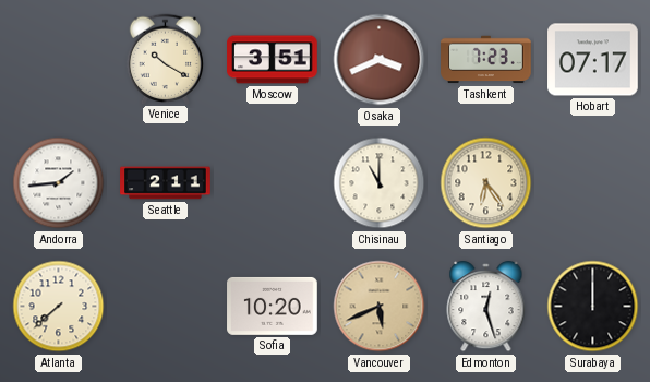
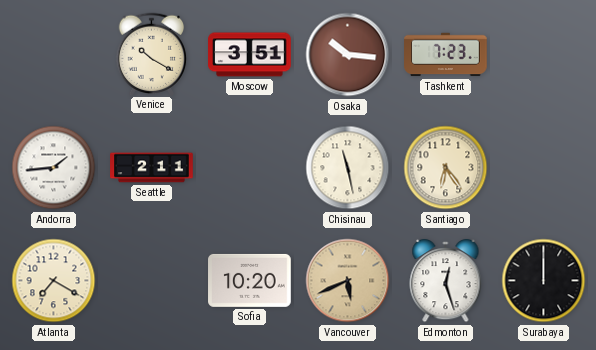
Osaka: 3:41 -> 10:16 (348, 55)
Hobart: 07:17 -> none (593, 60)
Chisinau: 11:00 -> 11:28 (348, 168)
Atlanta: 7:38 -> 7:20 (54, 281)
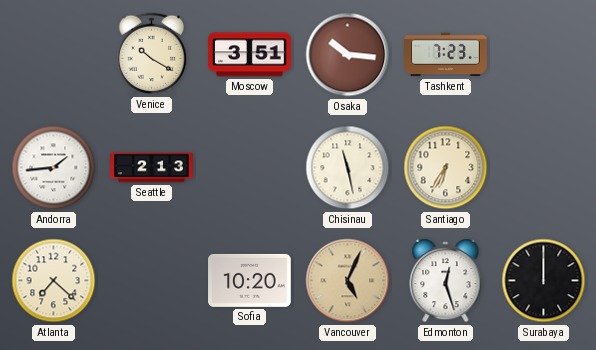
Seattle: 2:11 -> 2:13 (152, 168)
Santiago: 6:24 -> 6:35 (446, 168)
Atlanta: 7:20 -> 7:22 (54, 281)
Vancouver: 5:41 -> 5:04 (348, 281)
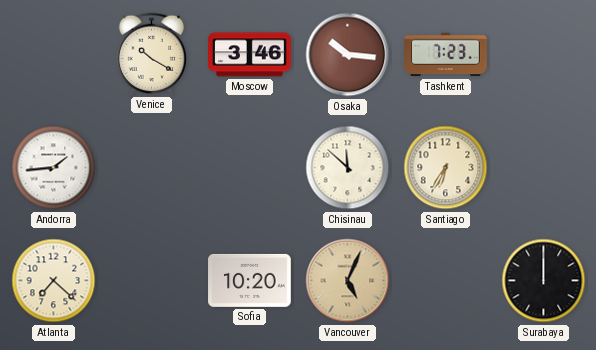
Moscow: 3:51 -> 3:46 (250, 55)
Seattle: 2:13 -> none (152, 168)
Chisinau: 11:28 -> 11:52 (348, 168)
Edmonton: 12:27 -> none (446, 281)
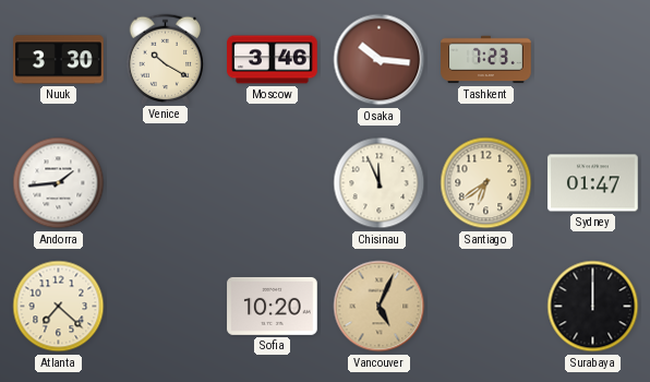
Nuuk: none -> 3:30 (59, 60)
Chisinau: 11:52 -> 11:56 (380, 183)
Santiago: 6:35 -> 6:39 (486, 183)
Sydney: none -> 01:47 (593, 183)
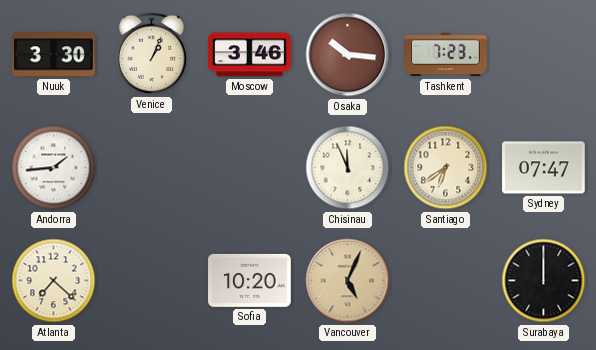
Venice: 10:20 -> 1:04 (152, 54)
Sydney: 01:47 -> 07:47 (544, 168)
